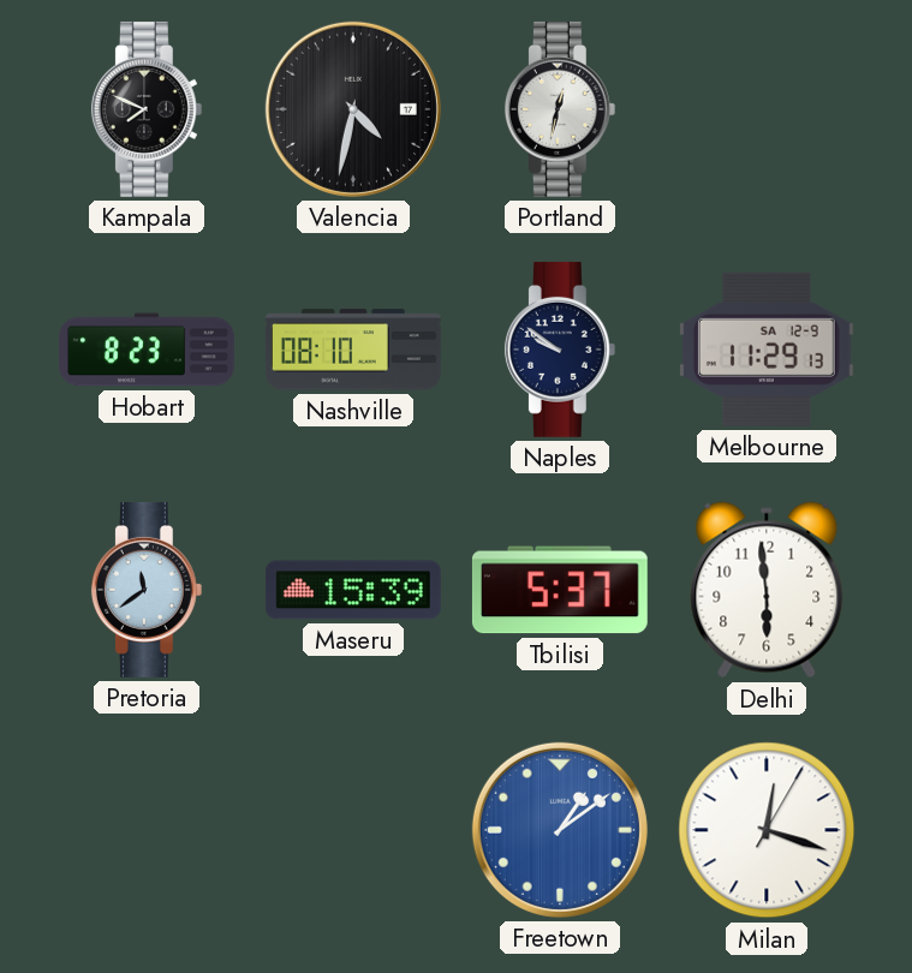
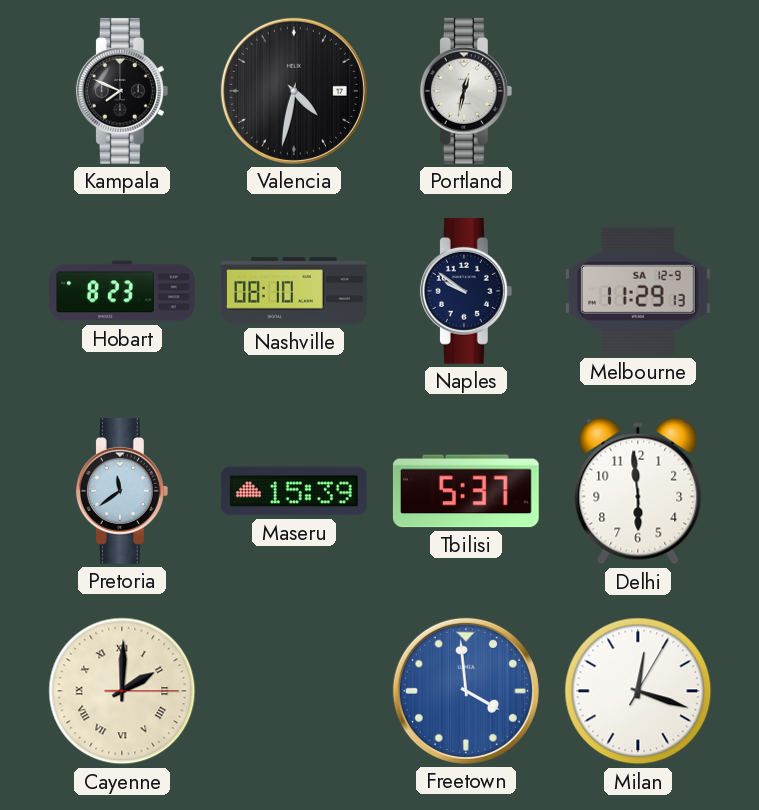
Cayenne: none -> 2:00 (122, 691)
Freetown: 1:09 -> 3:59 (466, 691)
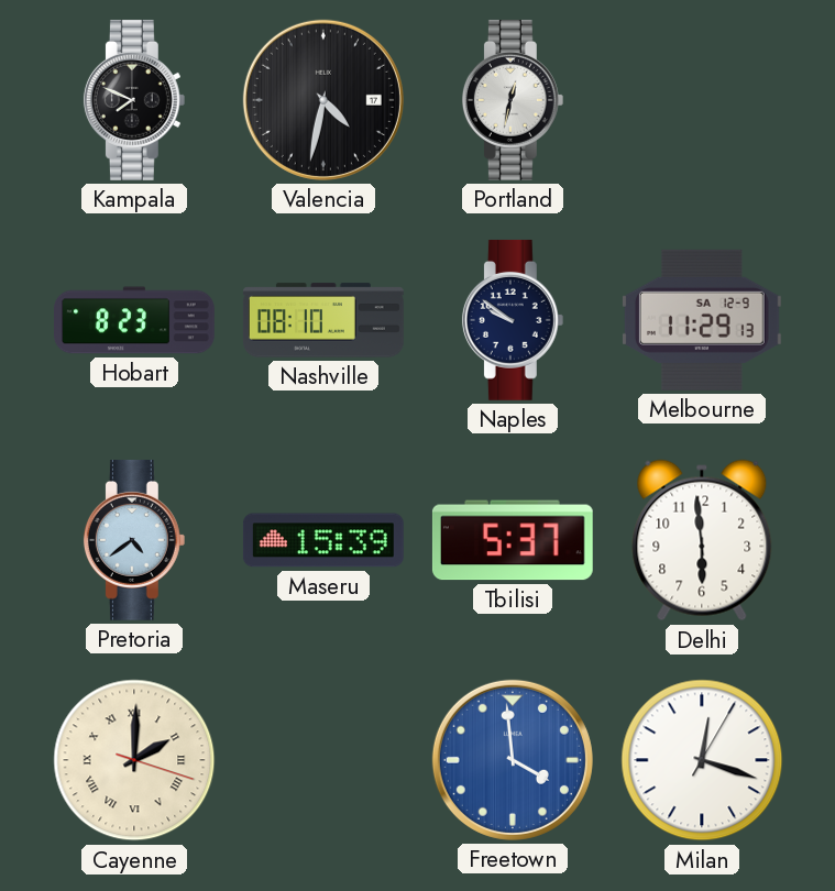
Pretoria: 11:39 -> 4:39 (134, 540)
Cayenne: 2:00:15 -> 2:00:18 (134, 760)
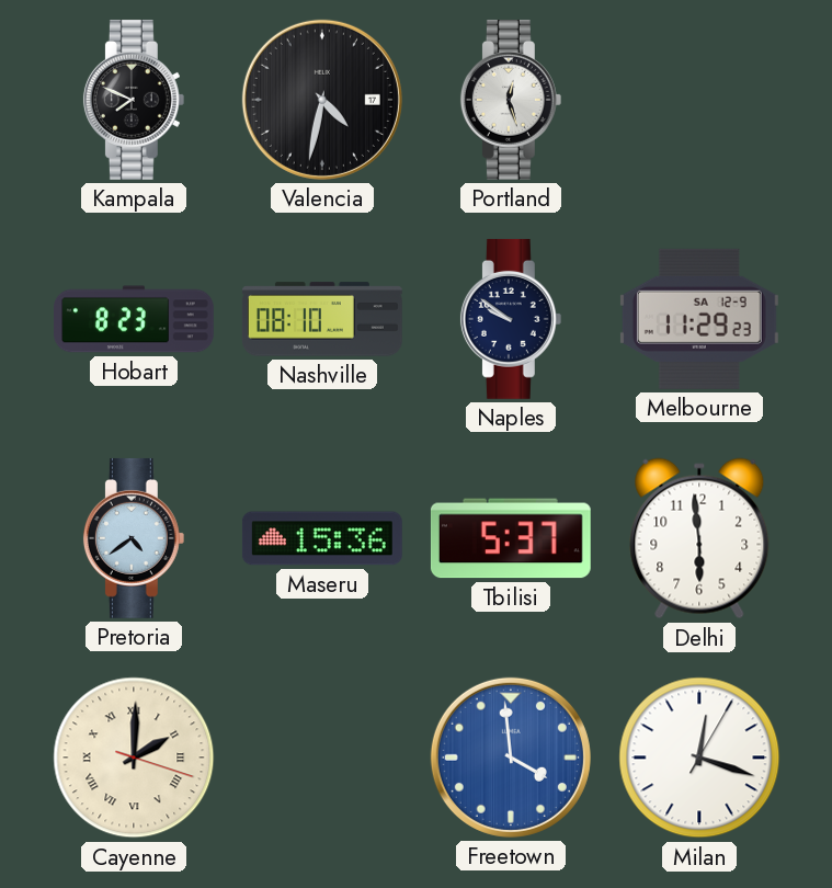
Portland: 12:32 -> 12:27 (511, 100)
Melbourne: 11:29:13 -> 11:29:23 (699, 319)
Maseru: 15:39 -> 15:36 (322, 538)
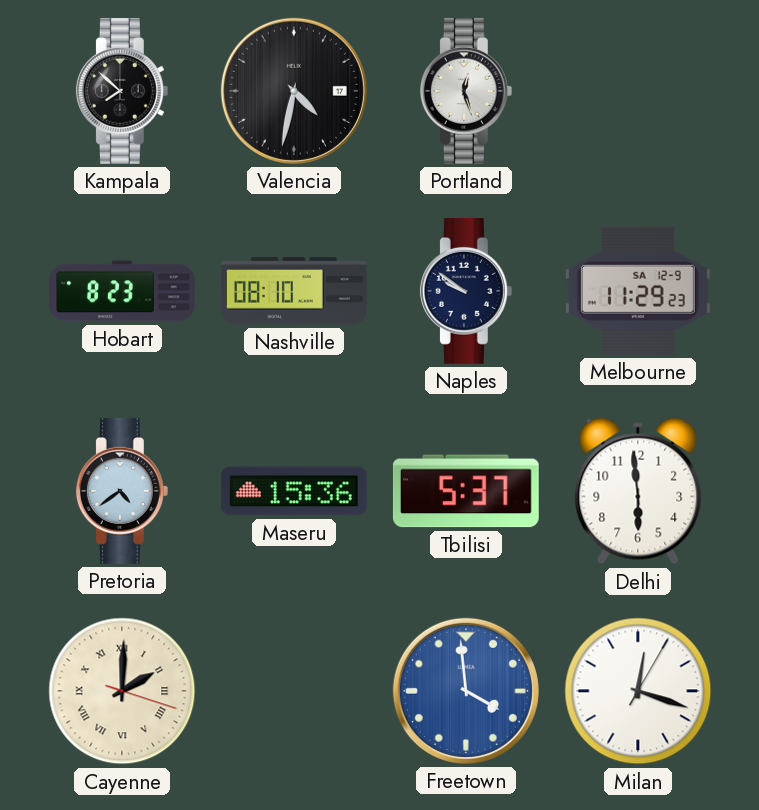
Kampala: 7:49 -> 7:52 (122, 91)
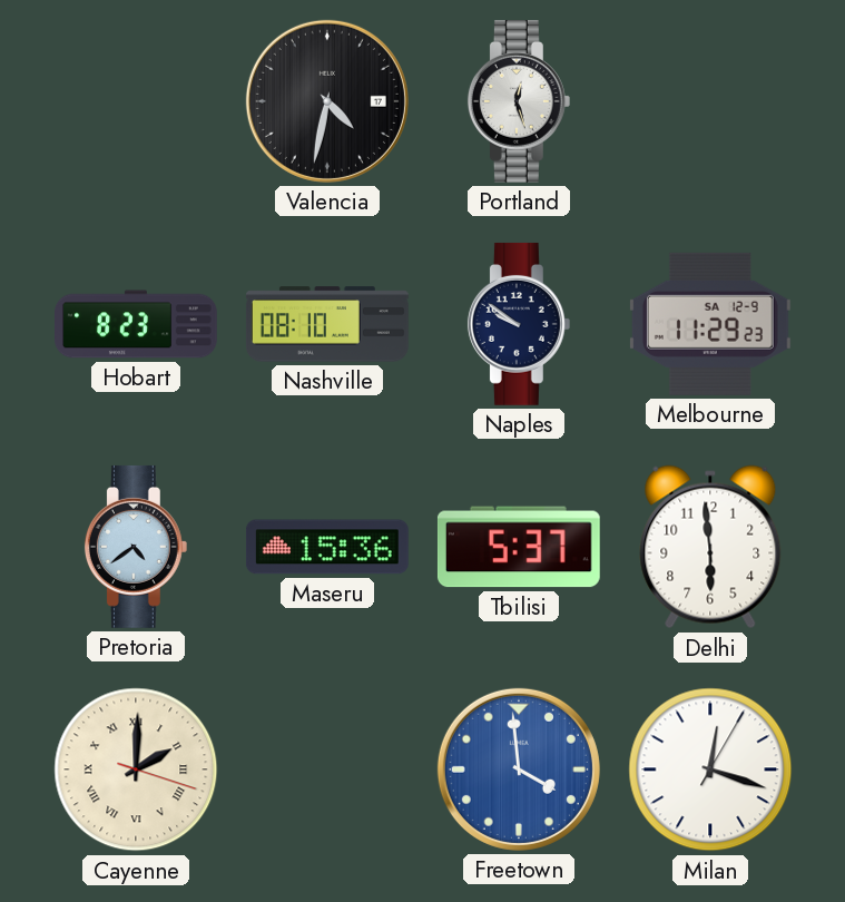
Kampala: 7:52 -> none (122, 91)
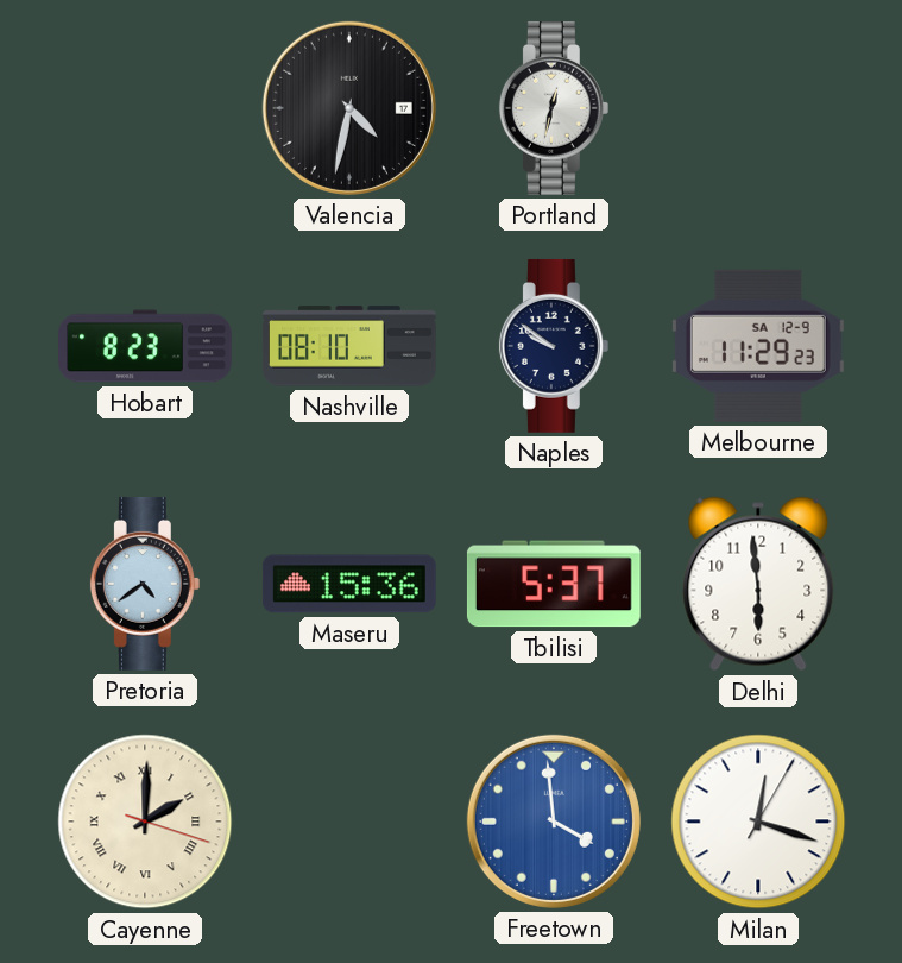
Portland: 12:27 -> 12:32 (554, 108)
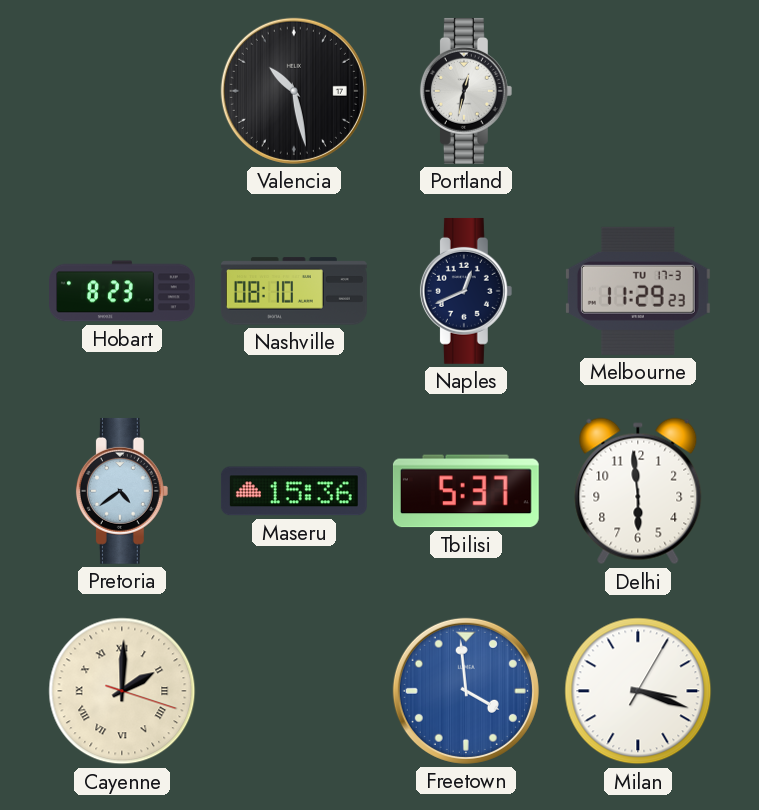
Valencia: 4:32 -> 10:28 (294, 91)
Naples: 9:51 -> 12:41 (466, 291)
Melbourne date: SA 12-9 -> TU 17-3 (638, 291)
Milan: 12:18 -> 3:18 (638, 691)
